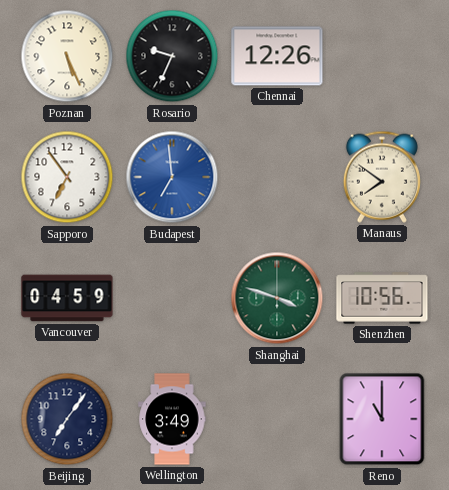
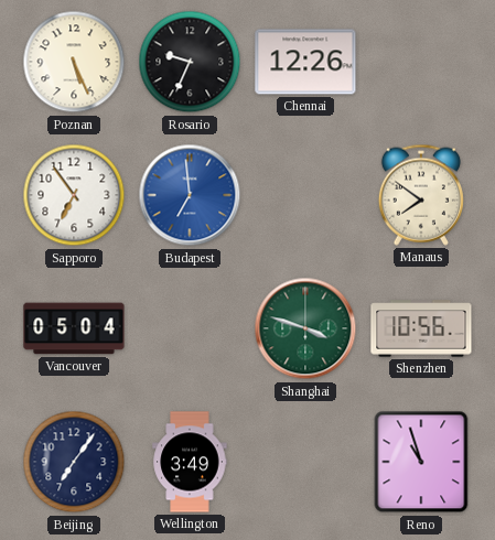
Vancouver: 04:59 -> 05:04 (74, 328)
Reno: 11:00 -> 10:57 (421, 462)
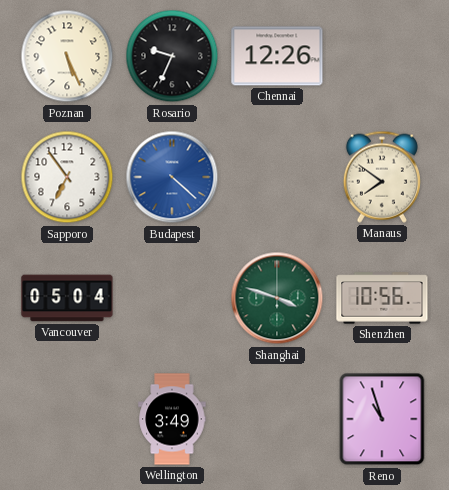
Budapest: 6:59 -> 4:22 (172, 177)
Beijing: 7:06 -> none (74, 462)
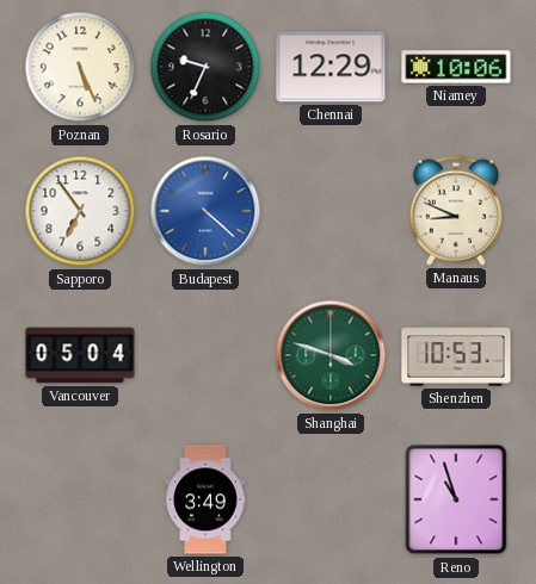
Chennai: 12:26 -> 12:29 (331, 67)
Niamey: none -> 10:06 (456, 67)
Manaus: 7:51 -> 8:49 (456, 211)
Shenzhen: 10:56 -> 10:53 (456, 355)
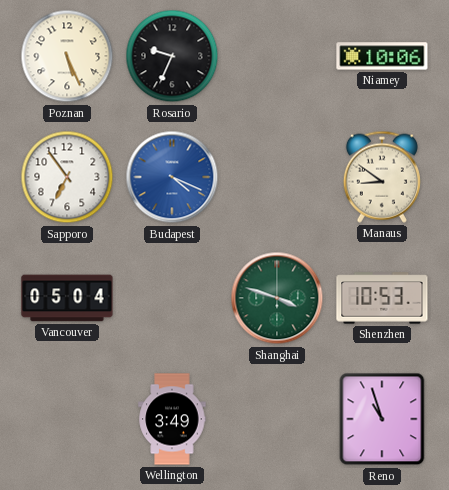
Chennai: 12:29 -> none (331, 67)
Budapest: 4:22 -> 4:19 (172, 177)
Manaus: 8:49 -> 8:51 (382, 177)
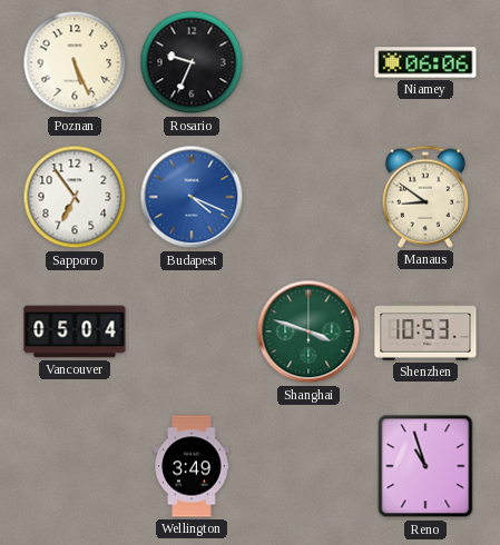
Niamey: 10:06 -> 06:06 (425, 62)
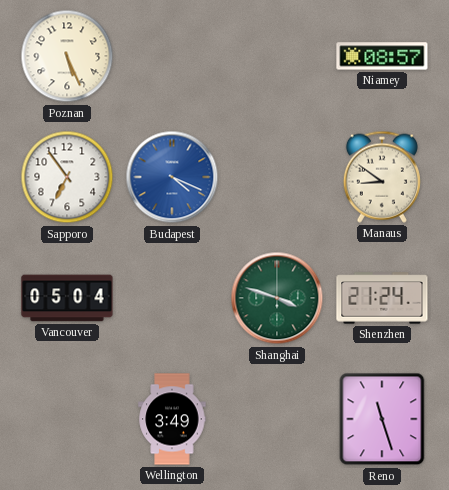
Rosario: 9:34 -> none (192, 62)
Niamey: 06:06 -> 08:57 (382, 56)
Shenzhen: 10:53 -> 21:24 (382, 298)
Reno: 10:57 -> 11:27 (382, 419)
